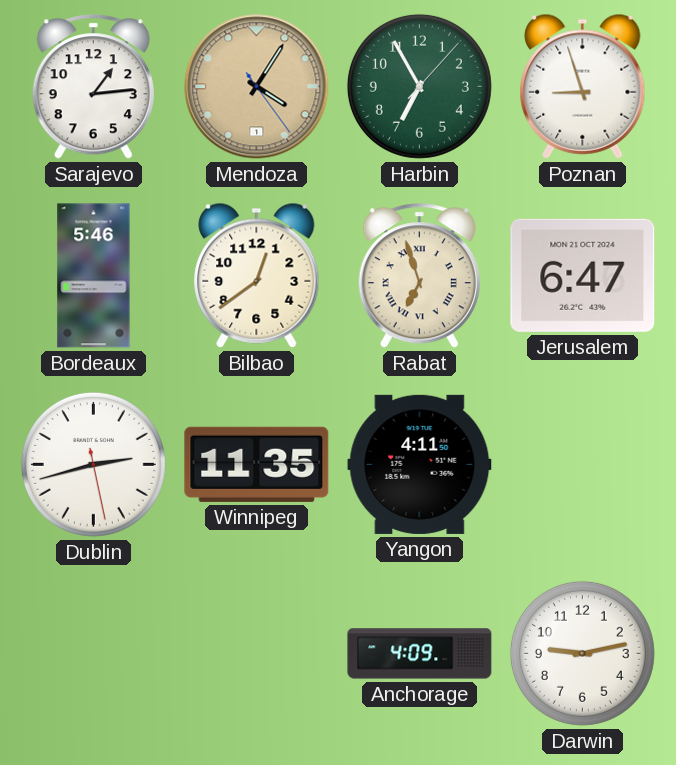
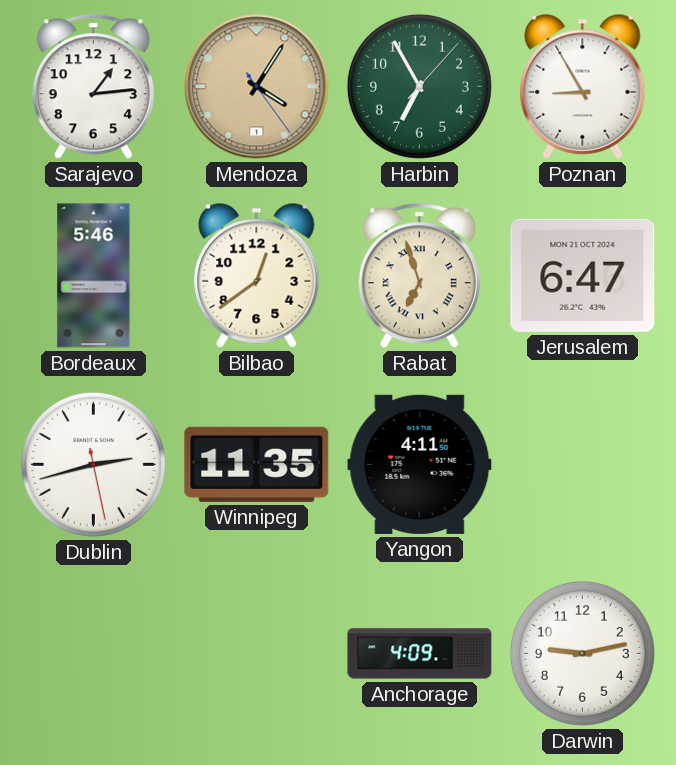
Poznan: 8:57 -> 8:55 (583, 86)
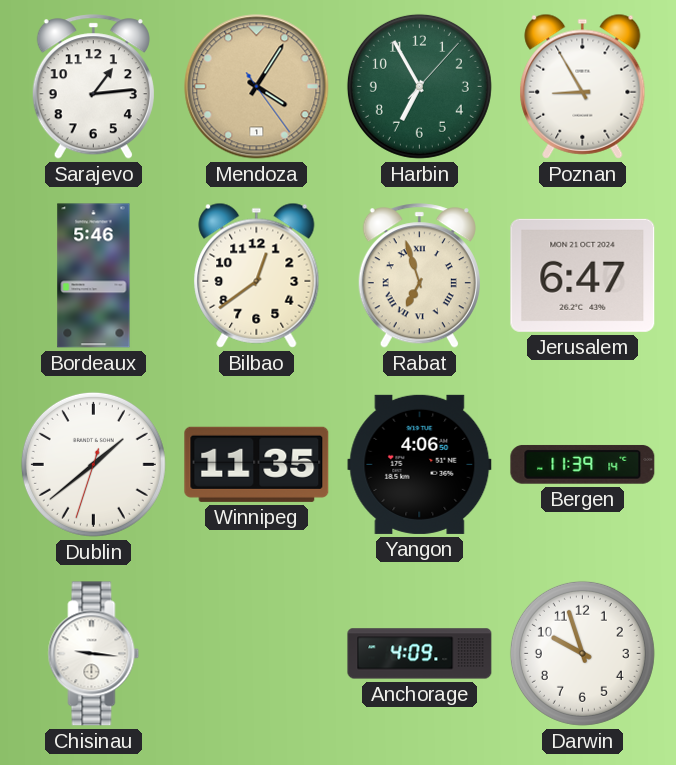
Dublin: 2:42 -> 1:38 (93, 464)
Yangon: 4:11 -> 4:06 (420, 464)
Bergen: none -> 11:39 (583, 465)
Chisinau: none -> 9:16 (94, 654)
Darwin: 9:13 -> 9:57 (582, 653)
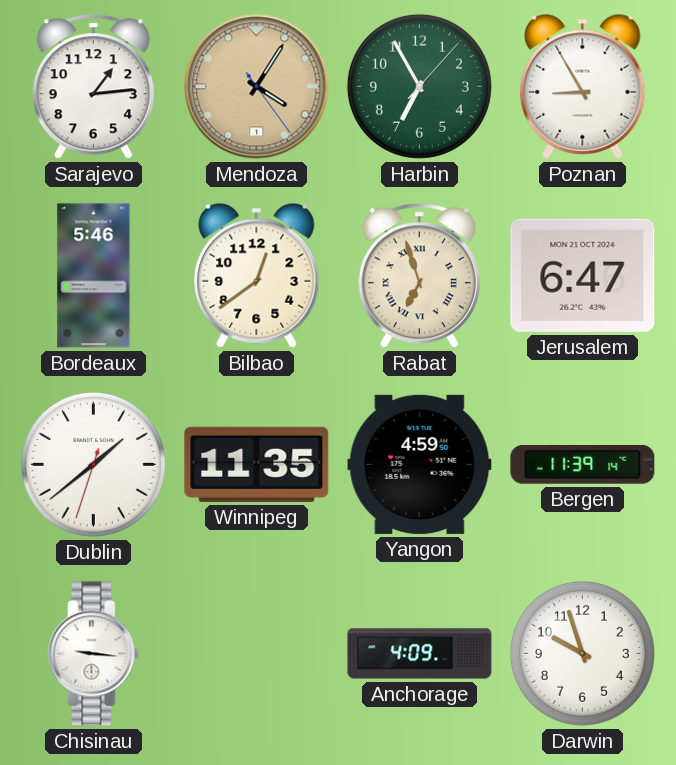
Yangon: 4:06 -> 4:59 (420, 464)
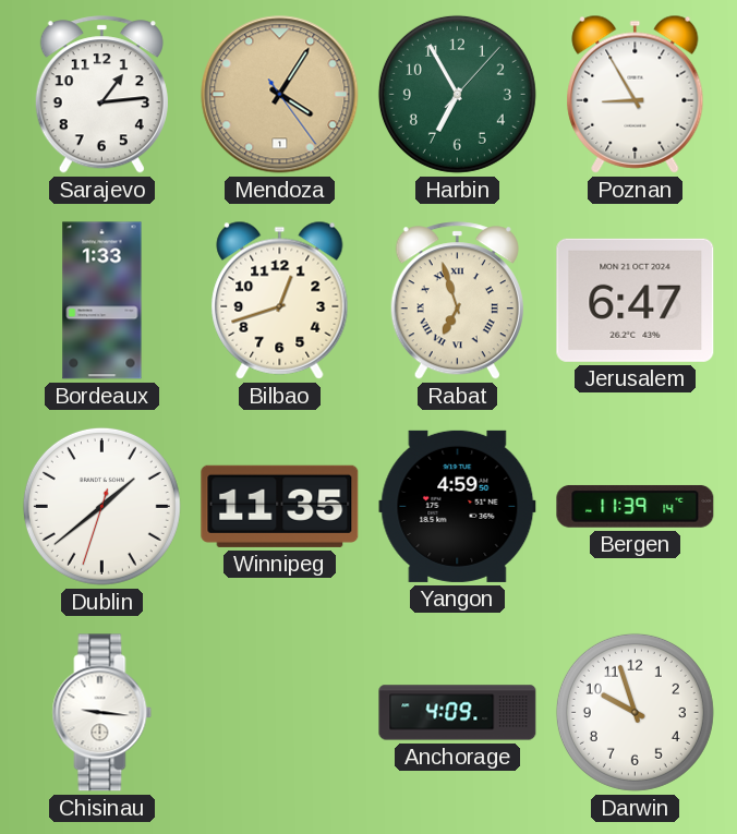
Bordeaux: 5:46 -> 1:33 (102, 301)
Bilbao: 12:39 -> 12:42 (280, 300)
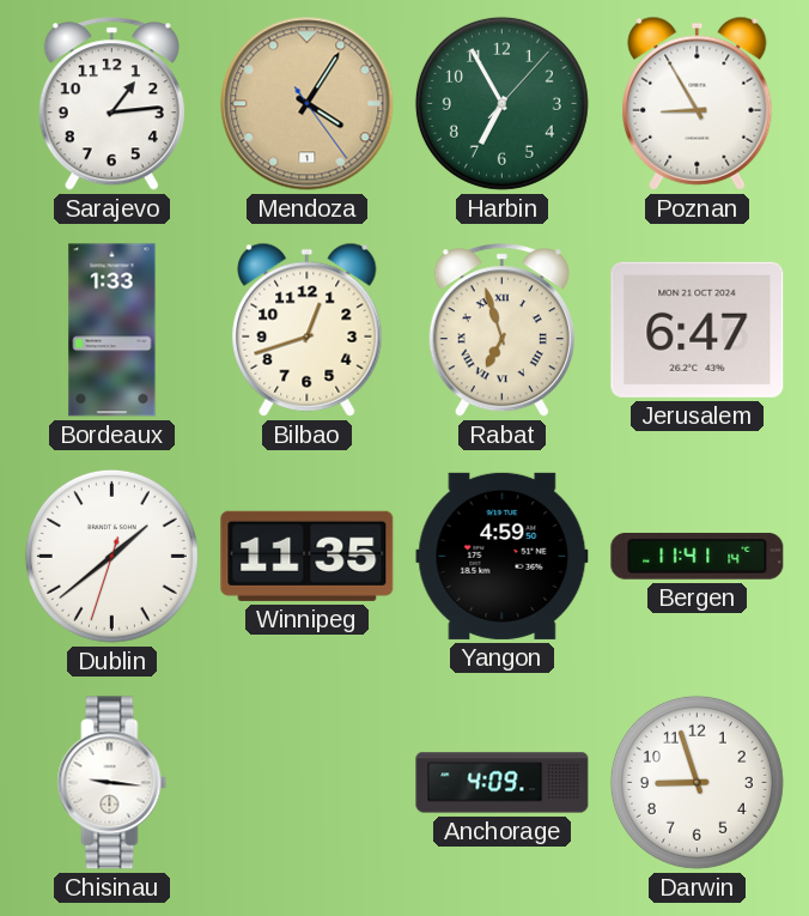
Bergen: 11:39 -> 11:41 (698, 557)
Darwin: 9:57 -> 8:57 (697, 782)
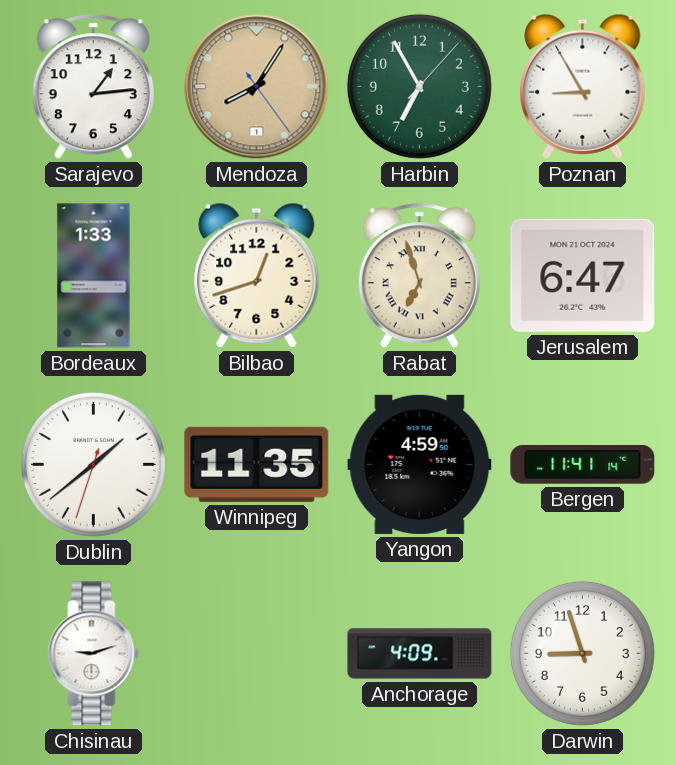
Mendoza: 4:05 -> 8:05 (257, 87)
Chisinau: 9:16 -> 9:12 (94, 654)
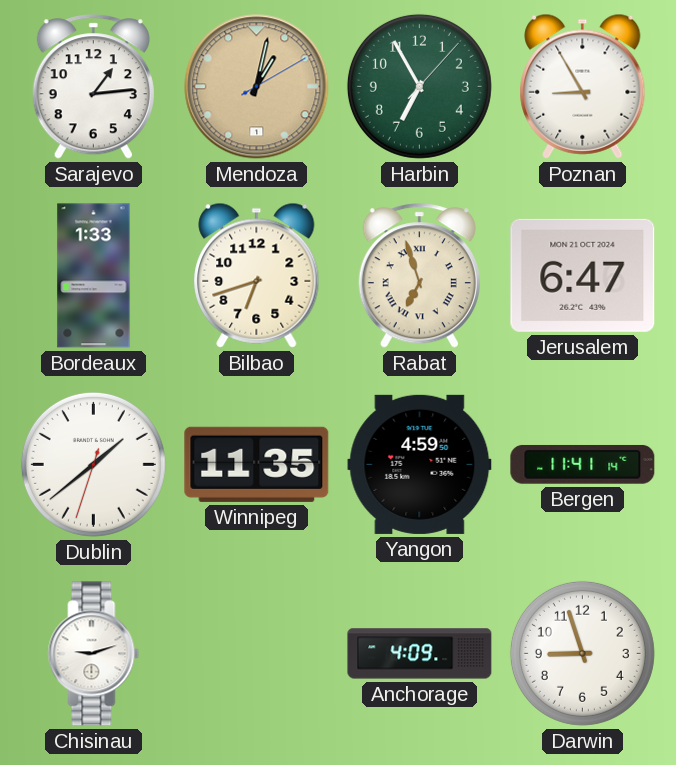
Mendoza: 8:05 -> 1:02 (257, 87)
Bilbao: 12:42 -> 6:42 (257, 275)
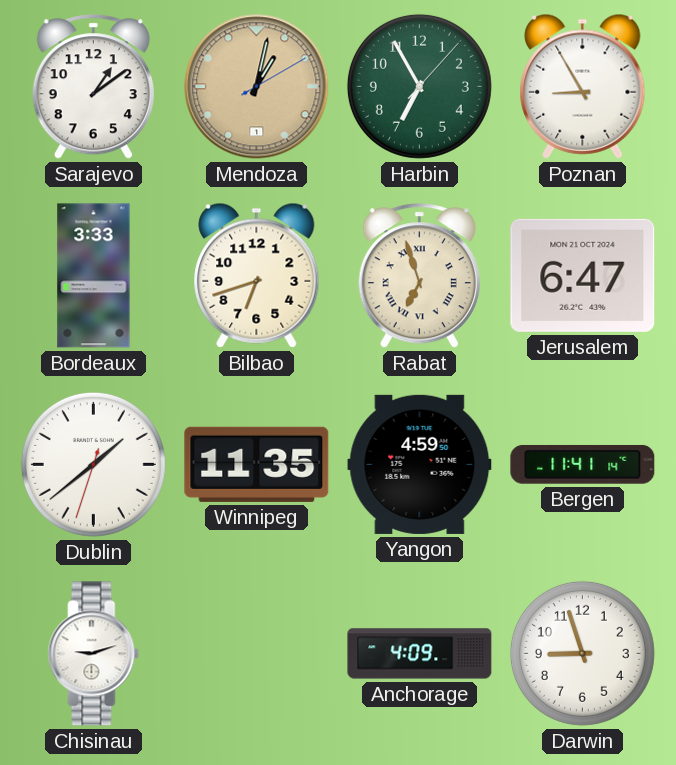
Sarajevo: 1:14 -> 1:09 (93, 87)
Bordeaux: 1:33 -> 3:33 (94, 276)
